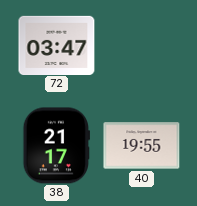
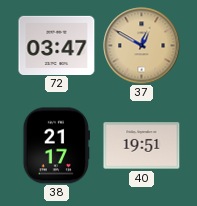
37: none -> 12:50 (142, 46)
40: 19:55 -> 19:51 (142, 146)
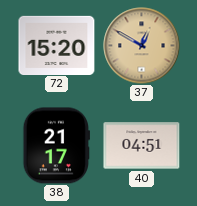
72: 03:47 -> 15:20 (57, 45)
40: 19:51 -> 04:51 (142, 146)
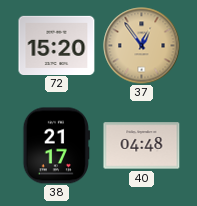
37: 12:50 -> 12:54 (142, 46)
40: 04:51 -> 04:48 (142, 146)
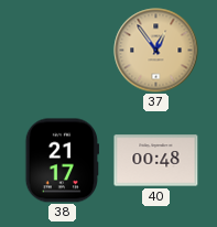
72: 15:20 -> none (57, 45)
40: 04:48 -> 00:48 (156, 161)
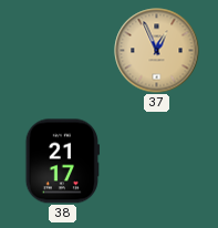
37: 12:54 -> 12:56 (157, 51)
40: 00:48 -> none (156, 161)
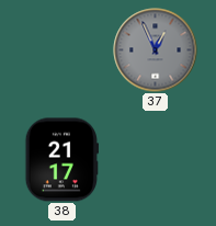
37 dial: champagne -> grey (156, 50)
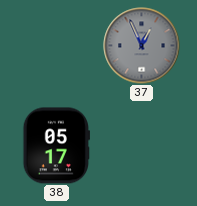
38: 21:17 -> 05:17 (56, 146)
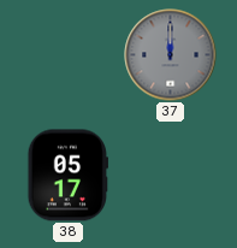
37: 12:56 -> 12:00 (171, 55)
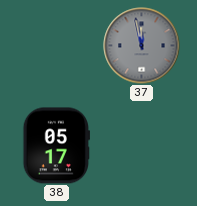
37: 12:00 -> 11:58 (142, 46)
